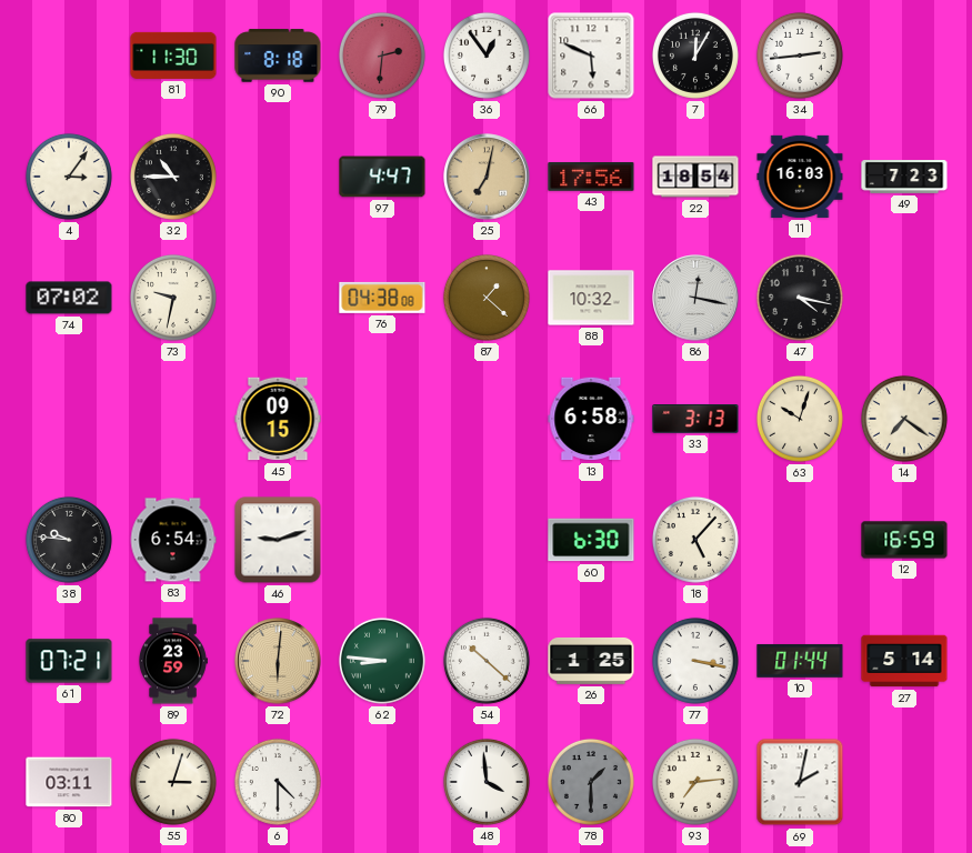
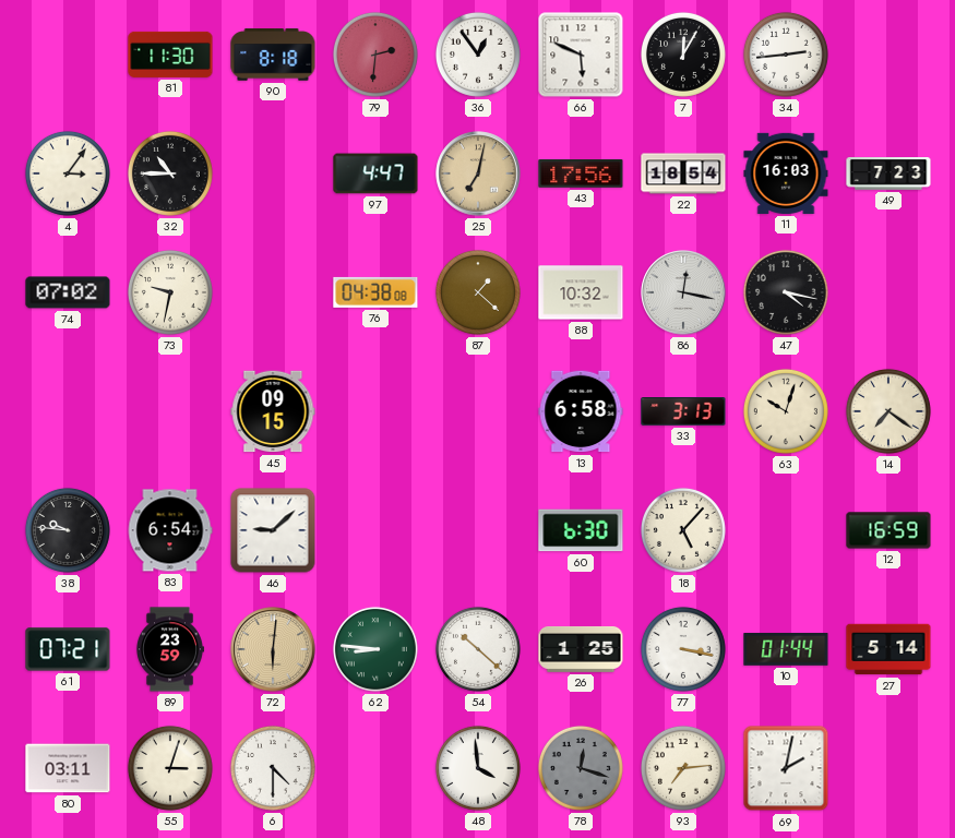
46: 9:12 -> 9:08 (273, 530)
78: 1:30 -> 12:18 (581, 768)
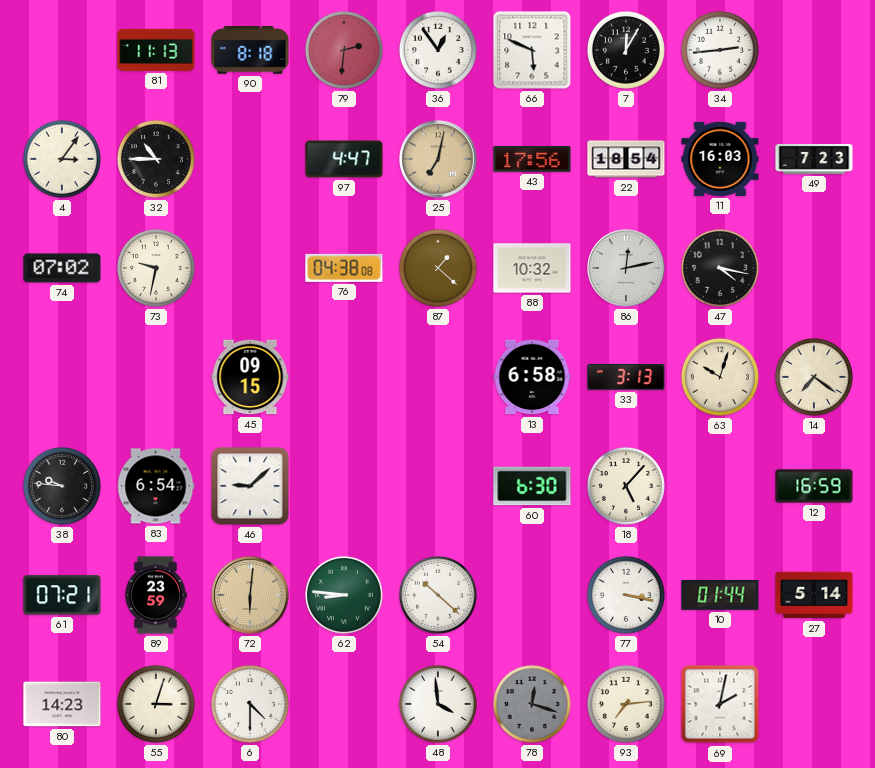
81: 11:30 -> 11:13 (156, 50)
86: 12:17 -> 12:13 (626, 268)
26: 1:25 -> none (581, 649)
80: 03:11 -> 14:23 (62, 704)
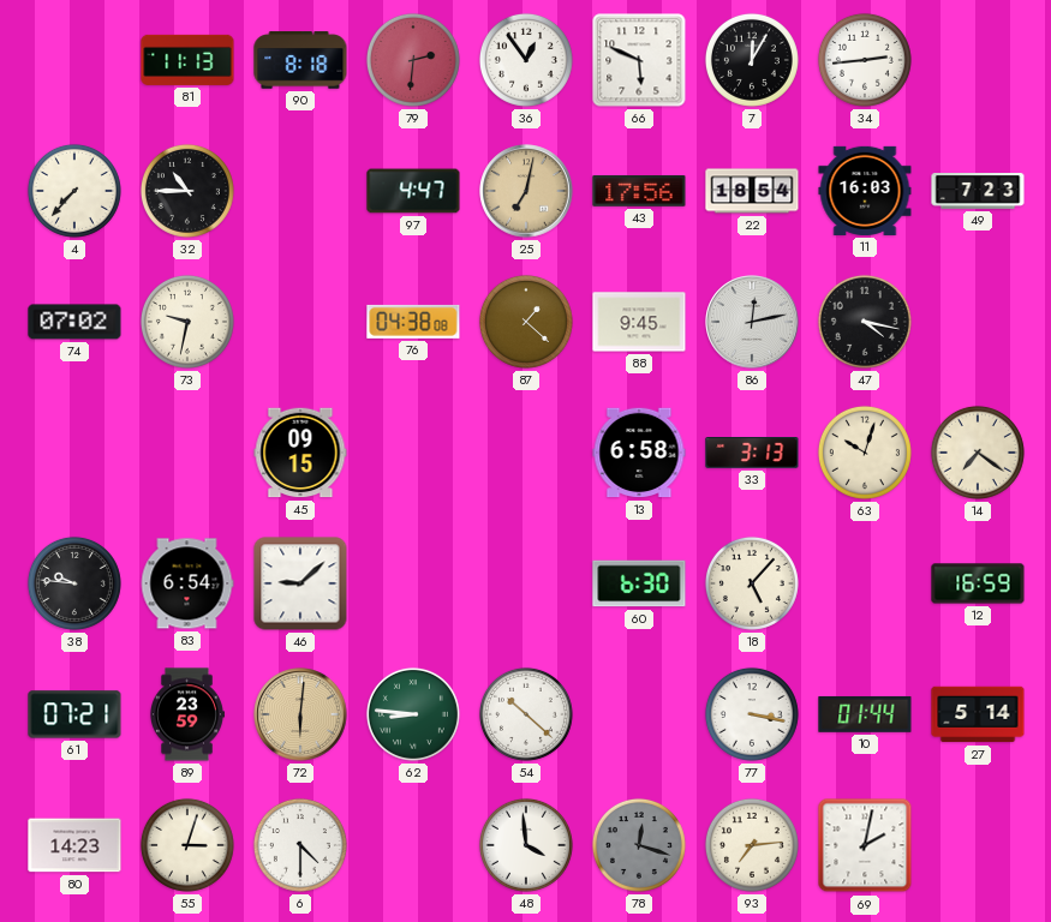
4: 3:06 -> 7:37 (74, 191)
88: 10:32 -> 9:45 (639, 322)
